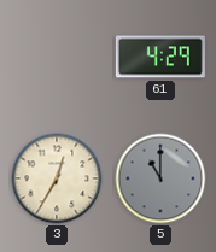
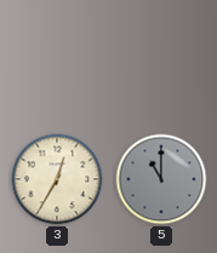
61: 4:29 -> none (160, 57)
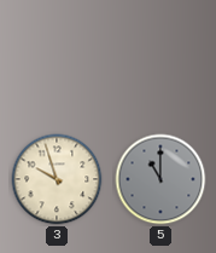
3: 12:35 -> 9:57 (57, 179)
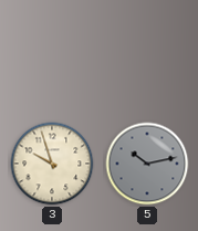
5: 11:00 -> 10:13 (147, 164)
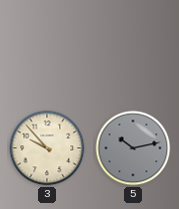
3: 9:57 -> 9:53 (47, 148)
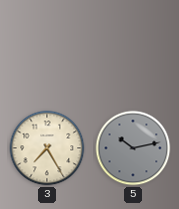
3: 9:53 -> 7:25 (47, 148)
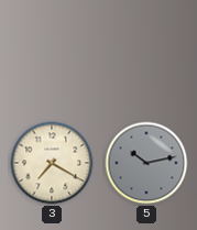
3: 7:25 -> 7:20 (52, 163)
